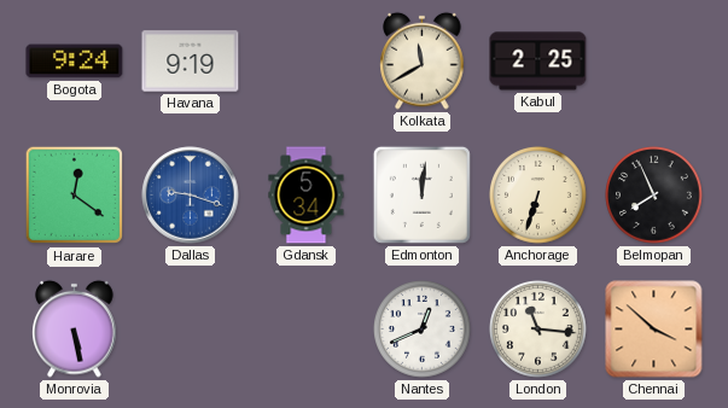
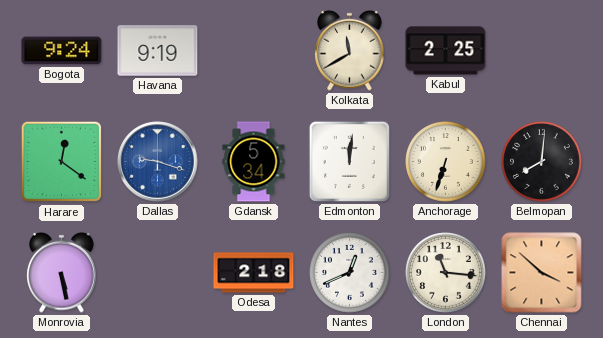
Belmopan: 7:56 -> 8:01 (542, 162)
Odesa: none -> 2:18 (254, 273)
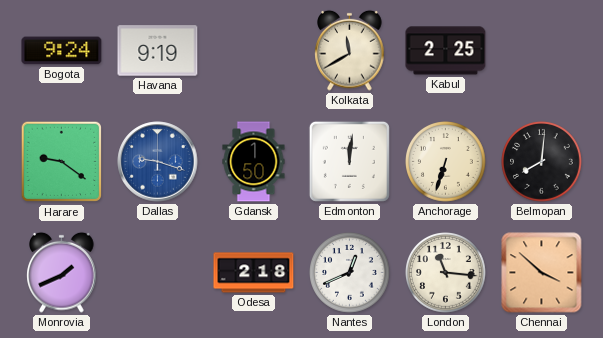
Harare: 12:21 -> 9:21 (62, 162)
Gdansk: 5:34 -> 1:50 (254, 162)
Monrovia: 5:28 -> 1:41 (62, 272)
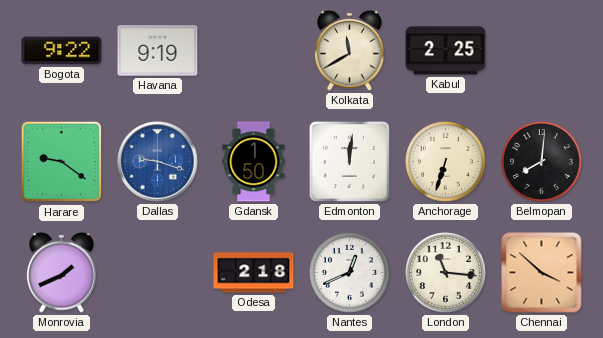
Bogota: 9:24 -> 9:22 (62, 51)
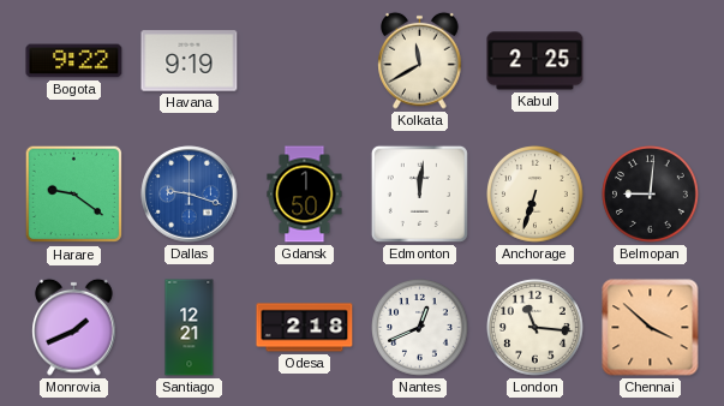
Belmopan: 8:01 -> 9:01 (651, 195)
Santiago: none -> 12:21 (190, 328)
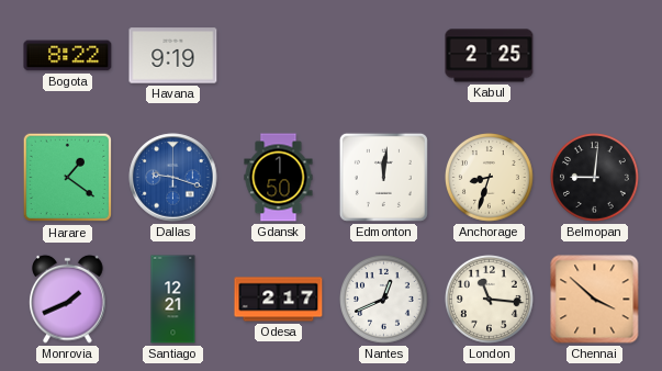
Bogota: 9:22 -> 8:22 (68, 56)
Kolkata: 11:40 -> none (420, 60)
Harare: 9:21 -> 1:21 (68, 178)
Anchorage: 6:33 -> 8:33 (490, 178)
Odesa: 2:18 -> 2:17 (279, 300)
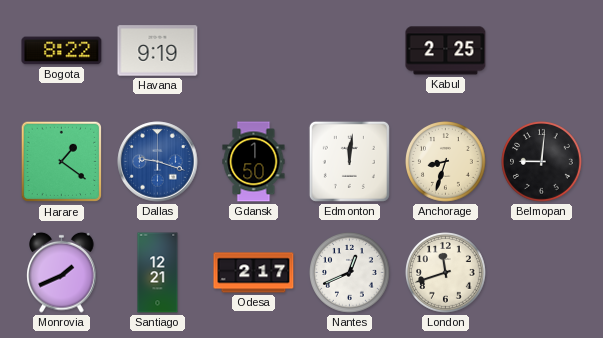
London: 11:16 -> 11:42 (446, 273)
Chennai: 3:52 -> none (595, 300)
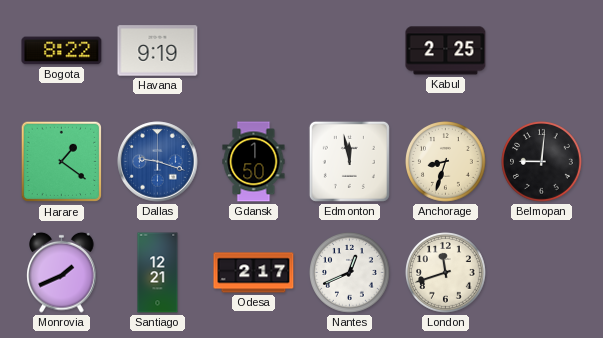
Edmonton: 12:01 -> 11:58 (349, 161)
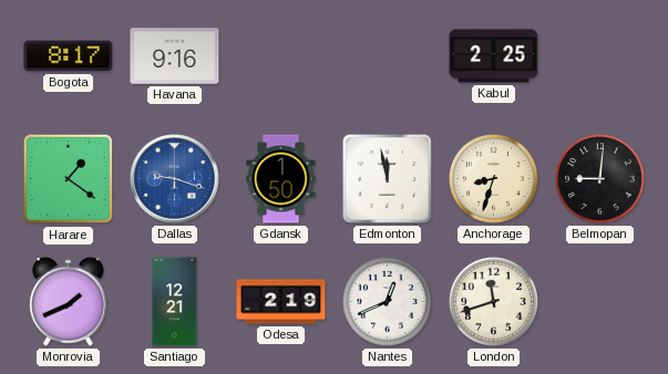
Bogota: 8:22 -> 8:17 (69, 56)
Havana: 9:19 -> 9:16 (175, 56)
Odesa: 2:17 -> 2:19 (281, 302)
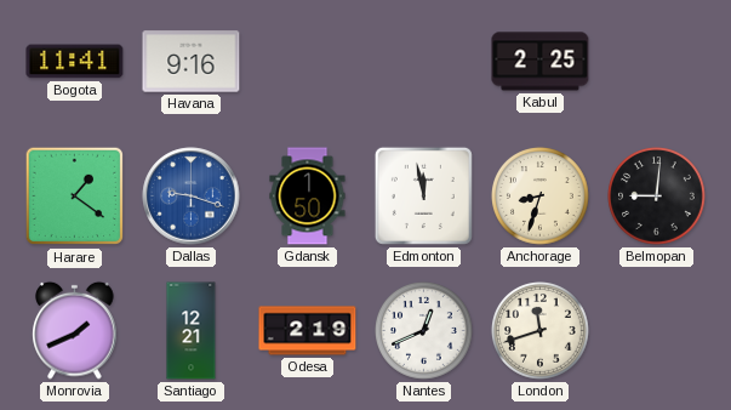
Bogota: 8:17 -> 11:41 (75, 62)
